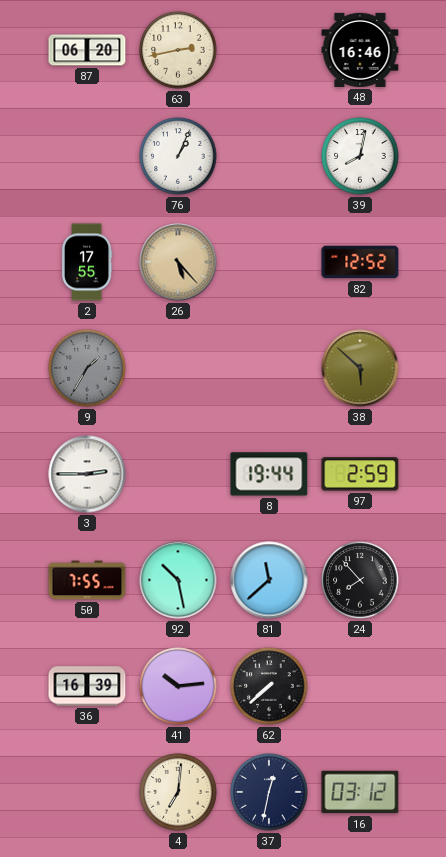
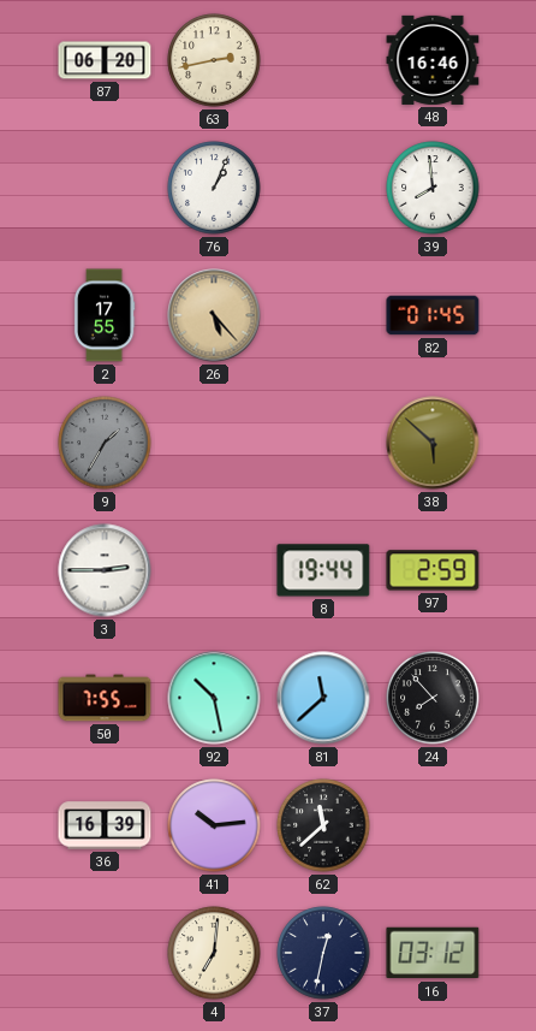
39: 8:02 -> 7:59 (433, 188)
82: 12:52 -> 01:45 (433, 315)
62: 7:38 -> 11:38 (323, 825)
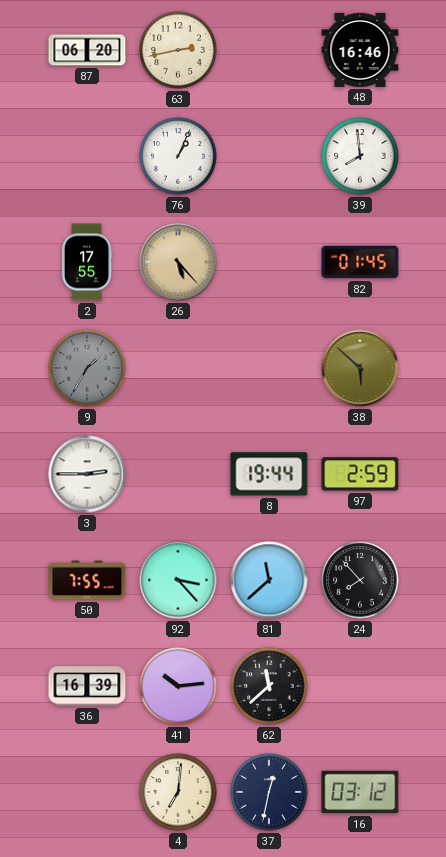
92: 10:28 -> 3:23 (178, 580)
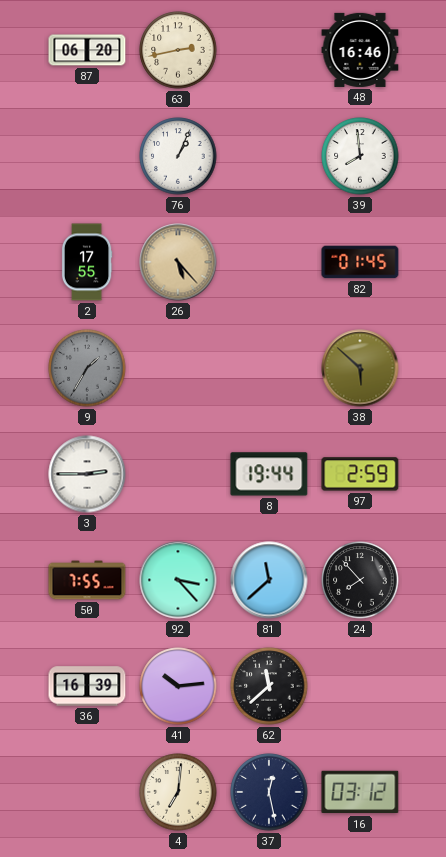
37: 12:32 -> 12:28 (269, 792)
